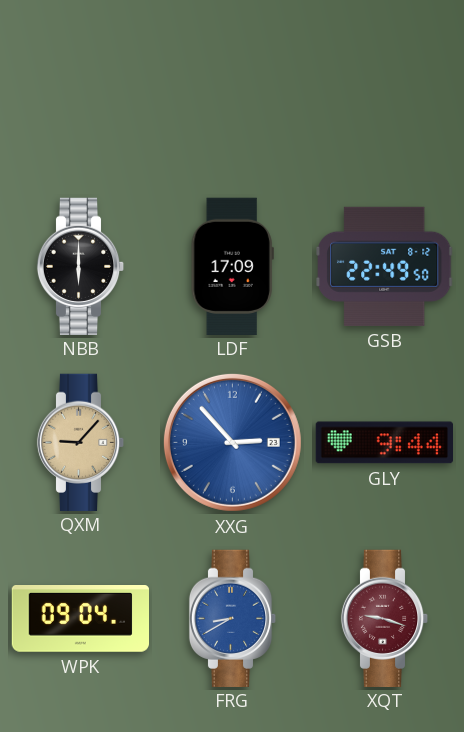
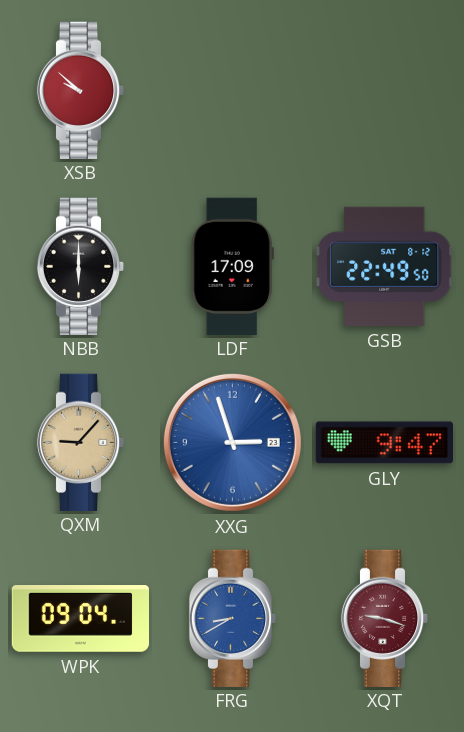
XSB: none -> 9:52 (81, 90)
XXG: 2:53 -> 2:57 (232, 442)
GLY: 9:44 -> 9:47 (384, 443)
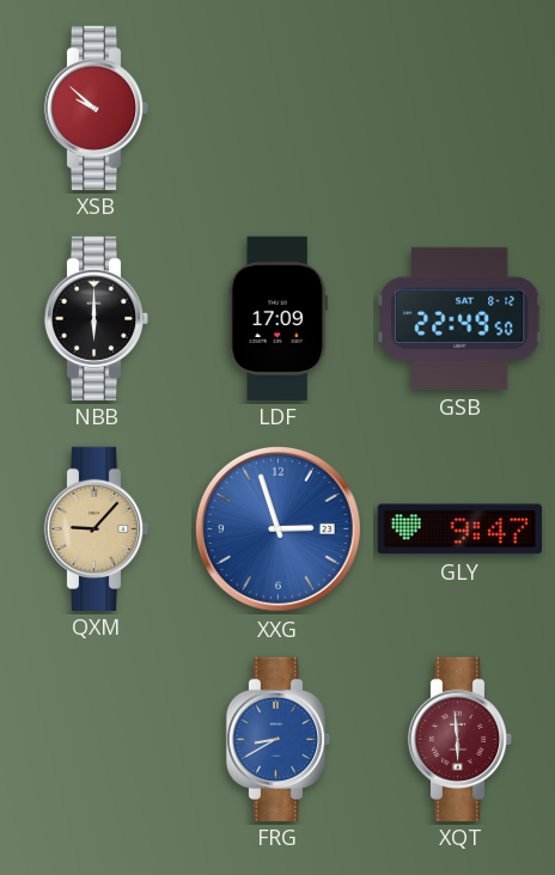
WPK: 09:04 -> none (80, 619)
XQT: 9:18 -> 5:59 (461, 739)
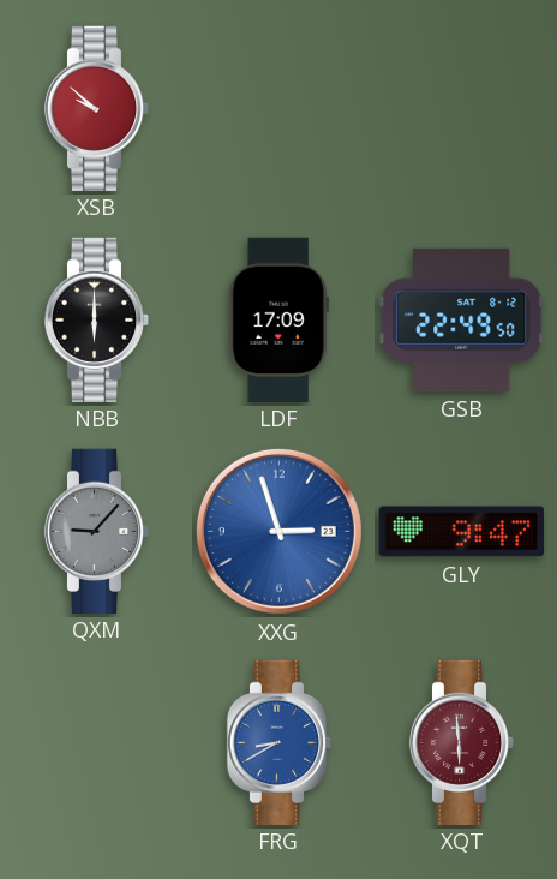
QXM dial: champagne -> grey (97, 531)
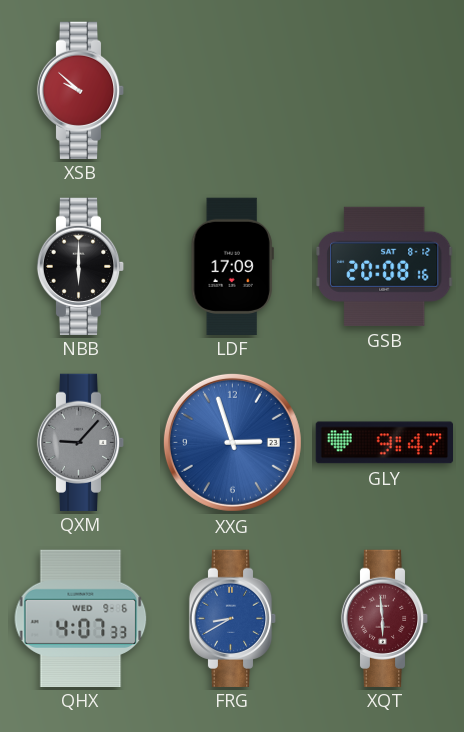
GSB: 22:49 -> 20:08 (385, 266)
QHX: none -> 4:07 (81, 618)
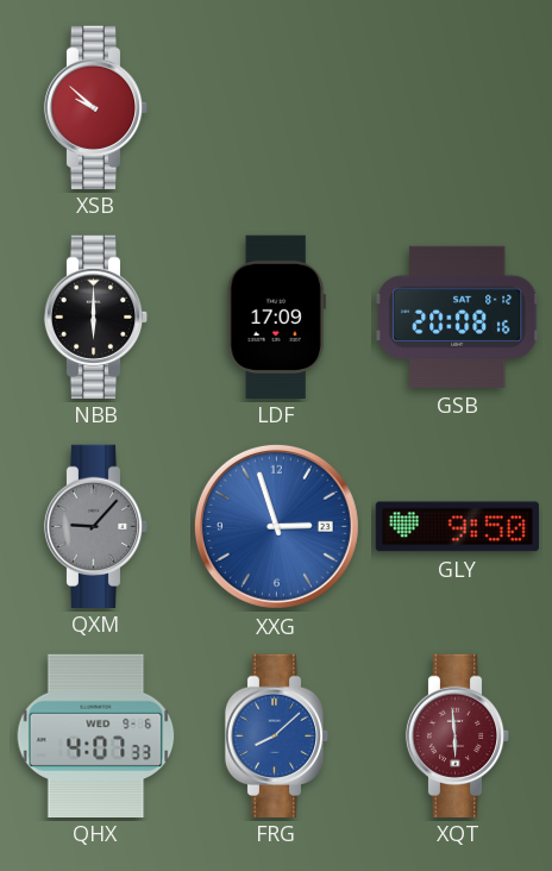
GLY: 9:47 -> 9:50 (457, 527)
FRG: 8:40 -> 8:08 (277, 735)
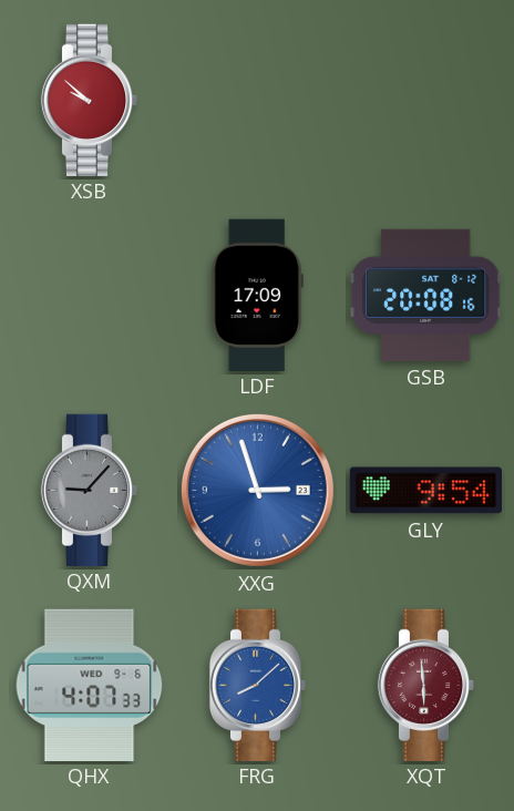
NBB: 6:00 -> none (96, 317)
GLY: 9:50 -> 9:54 (425, 491)
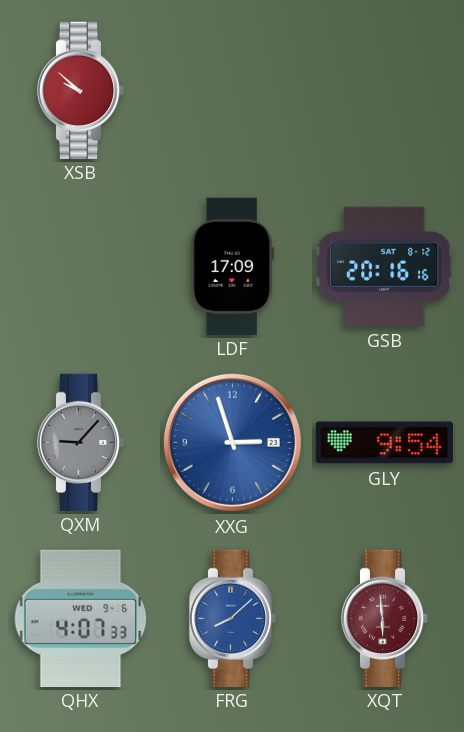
GSB: 20:08 -> 20:16 (385, 266)
